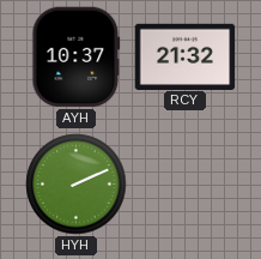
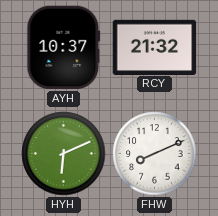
HYH: 2:11 -> 6:11 (64, 154)
FHW: none -> 8:11 (155, 154)
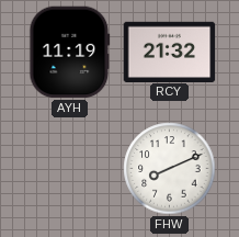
AYH: 10:37 -> 11:19 (70, 53)
HYH: 6:11 -> none (64, 154)
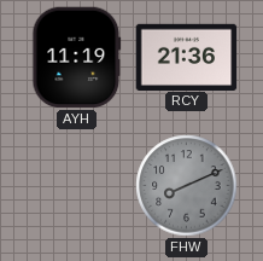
RCY: 21:32 -> 21:36 (187, 57)
FHW dial: white -> grey (187, 186)
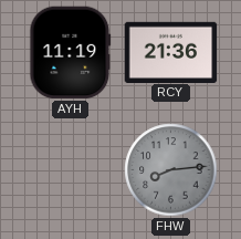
FHW: 8:11 -> 8:14 (171, 170)
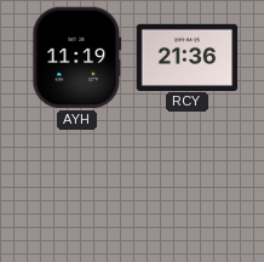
FHW: 8:14 -> none (171, 170)
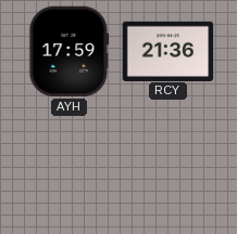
AYH: 11:19 -> 17:59 (70, 52)
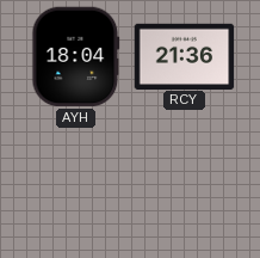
AYH: 17:59 -> 18:04 (76, 57)
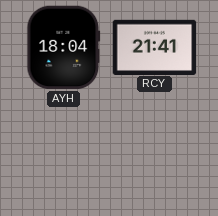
RCY: 21:36 -> 21:41 (155, 47)
